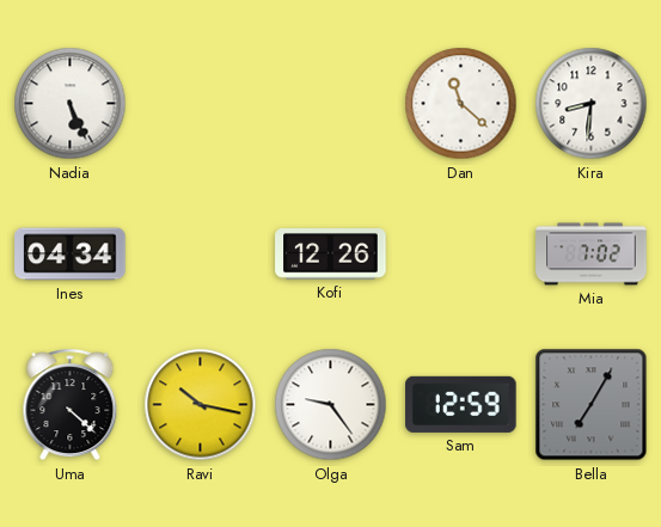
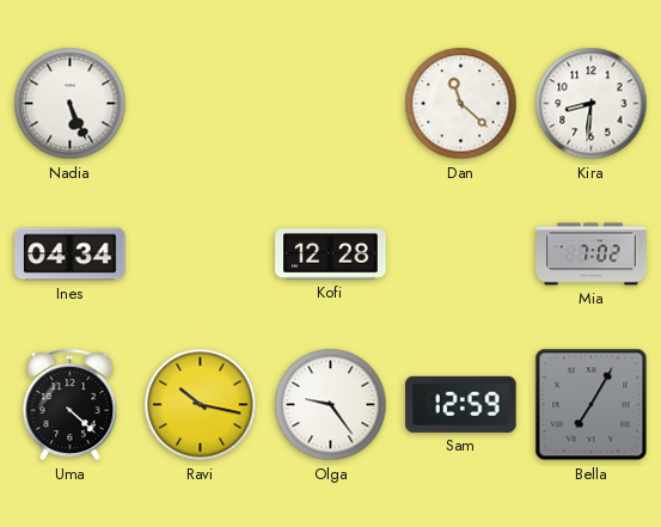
Kofi: 12:26 -> 12:28 (331, 255)
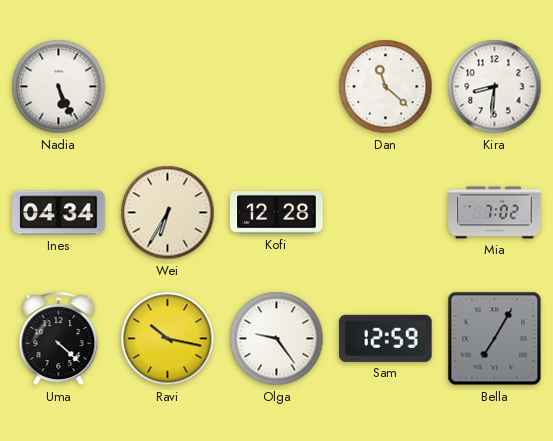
Wei: none -> 6:35 (168, 213)
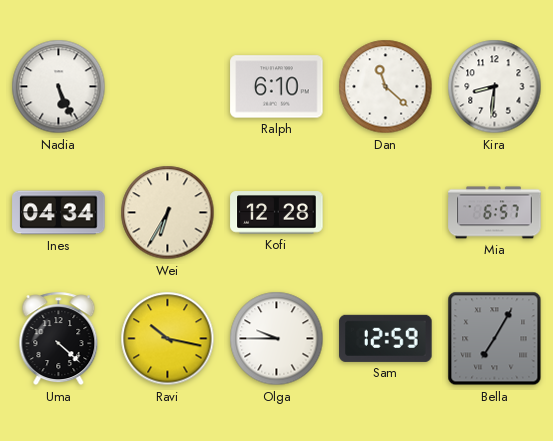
Ralph: none -> 6:10 (277, 87)
Mia: 7:02 -> 6:57 (495, 213)
Olga: 9:24 -> 9:45 (277, 339)
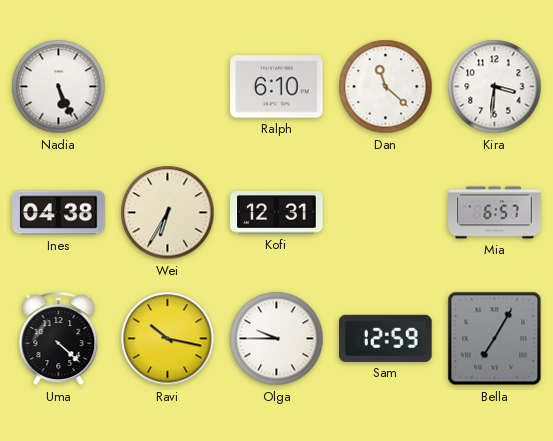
Kira: 8:31 -> 3:31 (495, 87)
Ines: 04:34 -> 04:38 (59, 213)
Kofi: 12:28 -> 12:31 (277, 213)
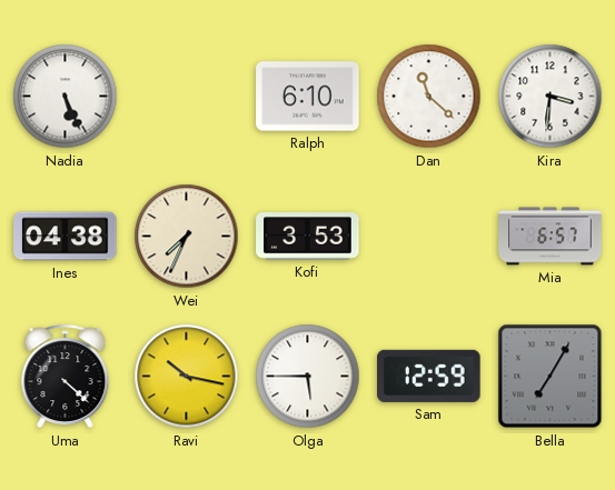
Wei: 6:35 -> 7:34 (187, 237)
Kofi: 12:31 -> 3:53 (308, 237)
Olga: 9:45 -> 5:45 (308, 377)
